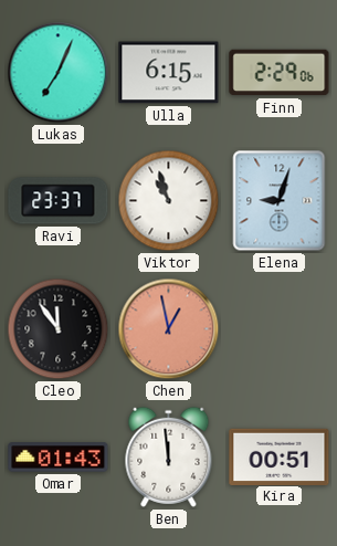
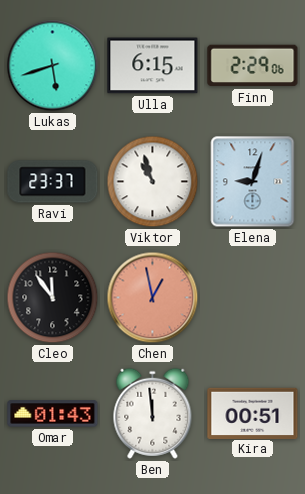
Lukas: 7:04 -> 5:42 (53, 66)
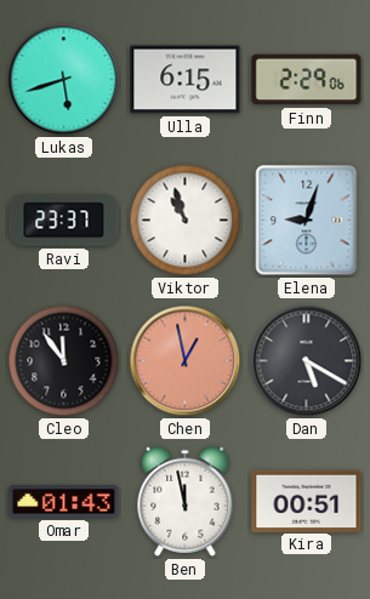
Dan: none -> 5:20 (307, 361)
Ben: 11:59 -> 11:58 (186, 501)
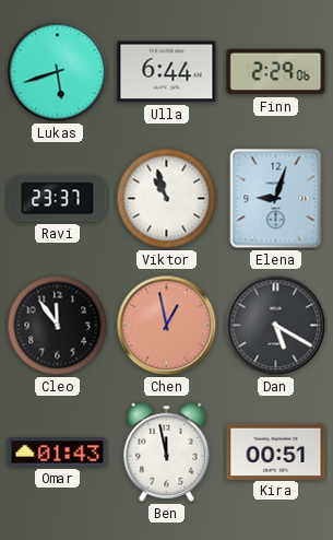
Ulla: 6:15 -> 6:44 (167, 72)
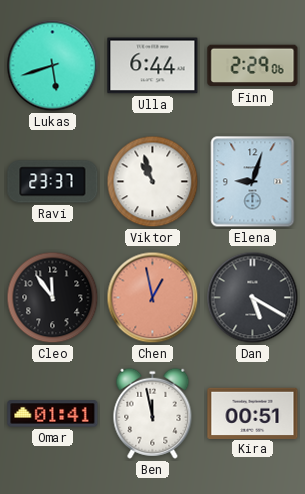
Omar: 01:43 -> 01:41 (53, 414)
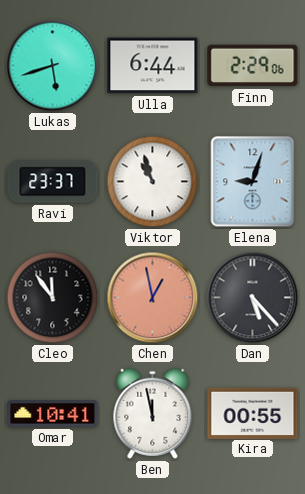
Dan: 5:20 -> 5:23 (253, 298)
Omar: 01:41 -> 10:41 (53, 414)
Kira: 00:51 -> 00:55 (253, 413)
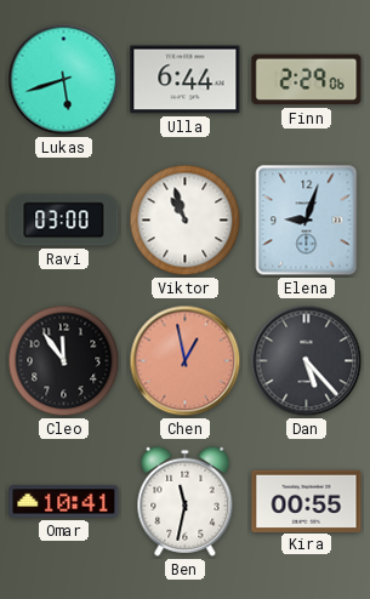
Ravi: 23:37 -> 03:00 (64, 221)
Ben: 11:58 -> 11:32 (186, 501)
